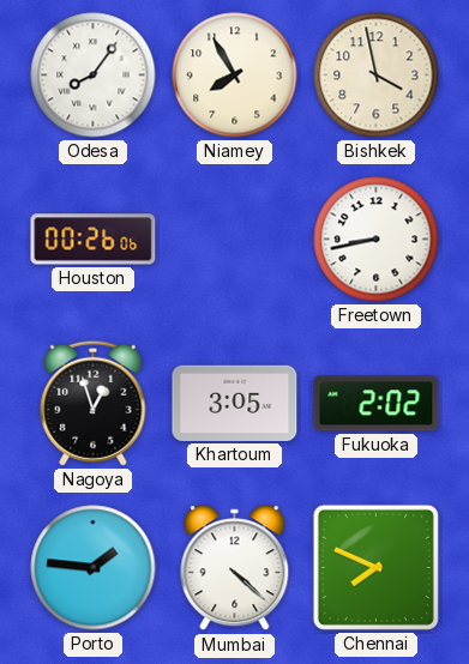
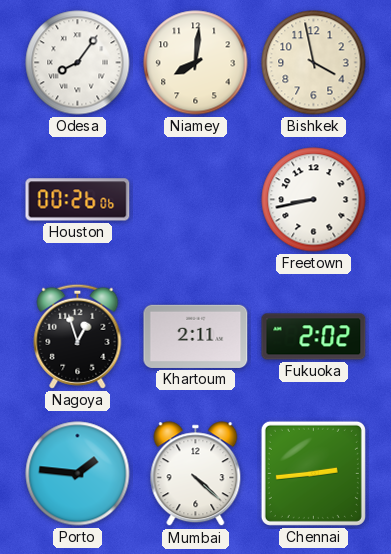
Niamey: 7:55 -> 8:01 (196, 63)
Khartoum: 3:05 -> 2:11 (196, 336)
Chennai: 7:49 -> 2:44 (313, 473)
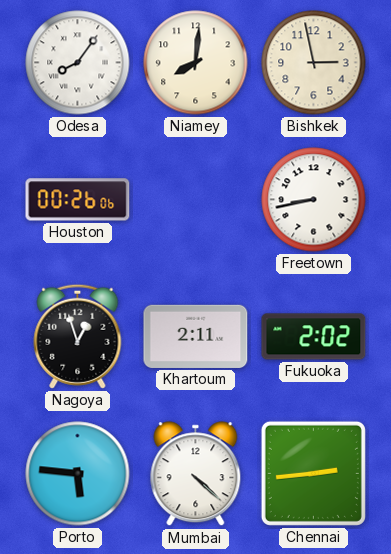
Bishkek: 3:58 -> 2:58 (314, 63)
Porto: 1:46 -> 5:46 (78, 474)
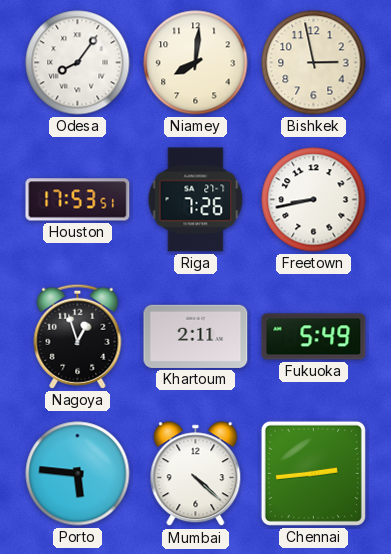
Houston: 00:26 -> 17:53 (78, 200)
Riga: none -> 7:26 (196, 200)
Fukuoka: 2:02 -> 5:49 (314, 337)
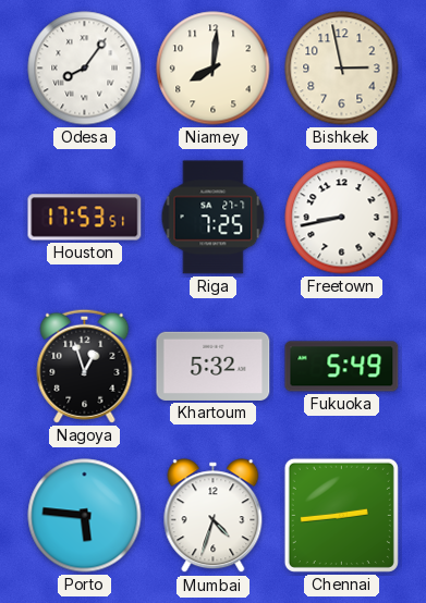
Riga: 7:26 -> 7:25 (214, 218)
Khartoum: 2:11 -> 5:32 (214, 366)
Mumbai: 4:22 -> 4:33 (214, 516)
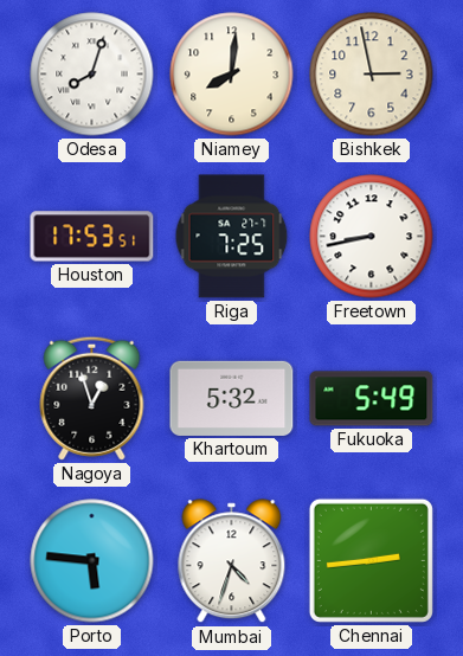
Odesa: 8:06 -> 8:03 (92, 75)
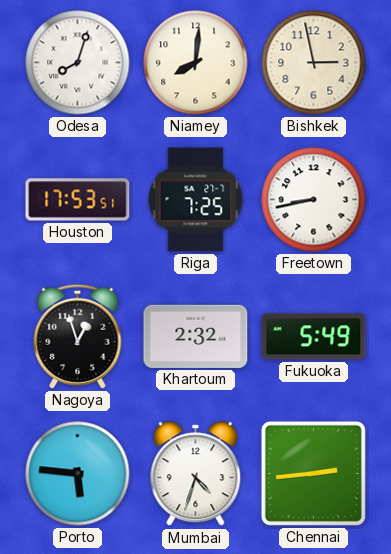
Khartoum: 5:32 -> 2:32 (196, 336)
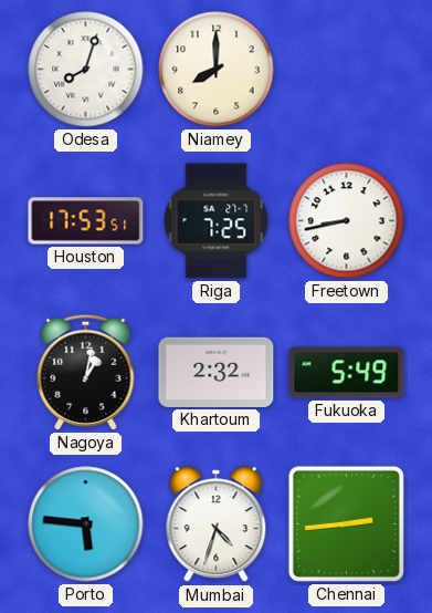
Niamey: 8:01 -> 8:00 (217, 70)
Bishkek: 2:58 -> none (314, 63)
Nagoya: 12:57 -> 1:02 (86, 372)
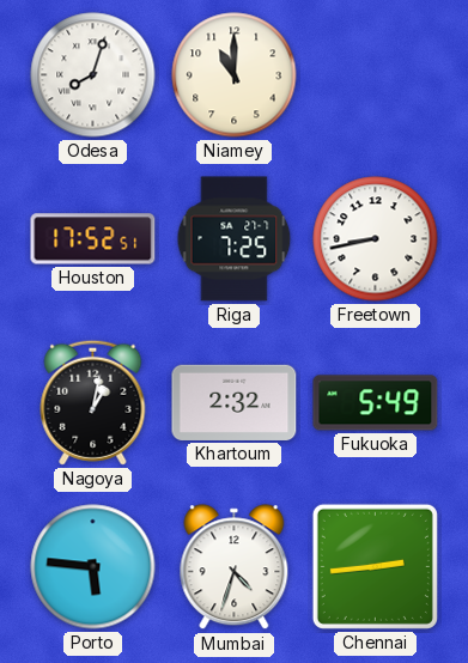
Niamey: 8:00 -> 11:00 (235, 75)
Houston: 17:53 -> 17:52 (93, 239)
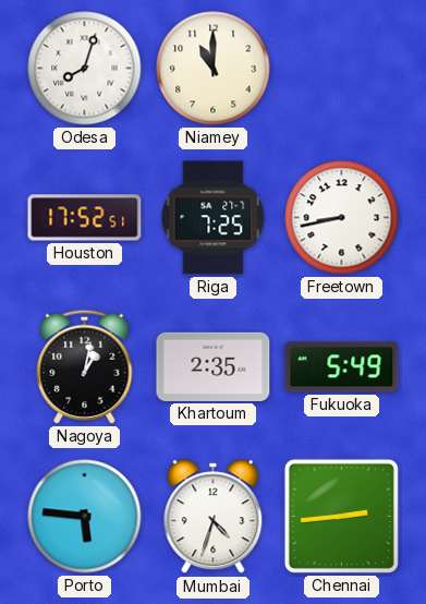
Khartoum: 2:32 -> 2:35 (214, 366)
